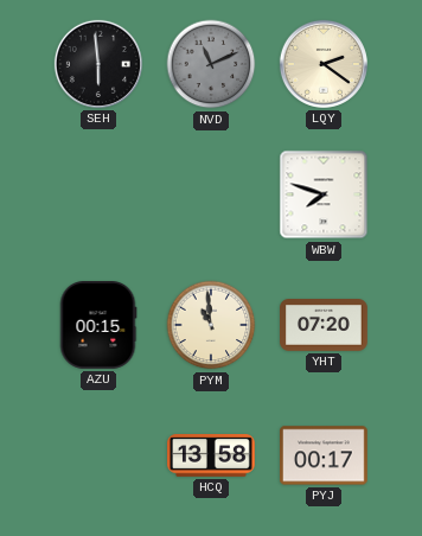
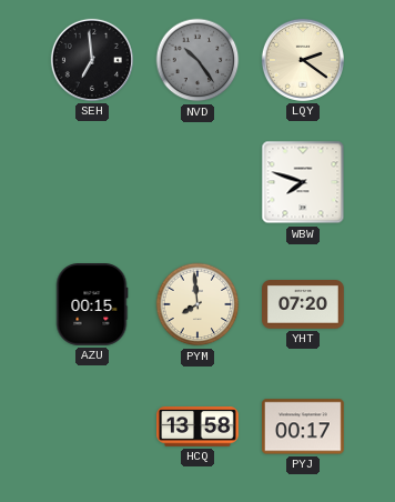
SEH: 5:59 -> 6:59 (92, 60)
NVD: 11:11 -> 10:24 (197, 60)
PYM: 10:59 -> 7:59 (197, 304)
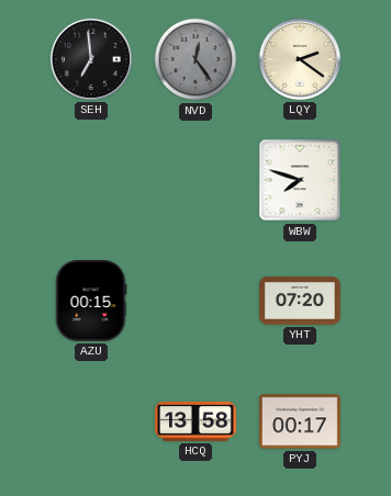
NVD: 10:24 -> 12:24 (195, 59)
PYM: 7:59 -> none (197, 304)
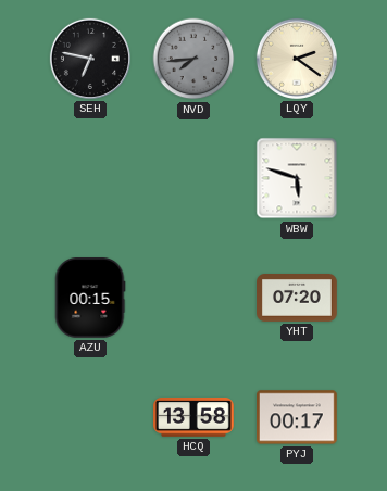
SEH: 6:59 -> 6:47 (90, 59)
NVD: 12:24 -> 7:44 (193, 59)
WBW: 7:48 -> 5:48 (297, 178)
